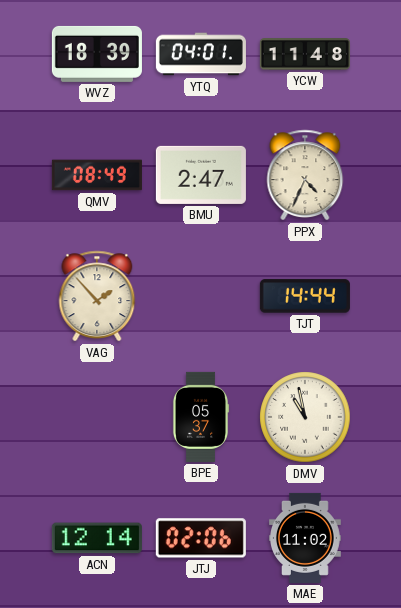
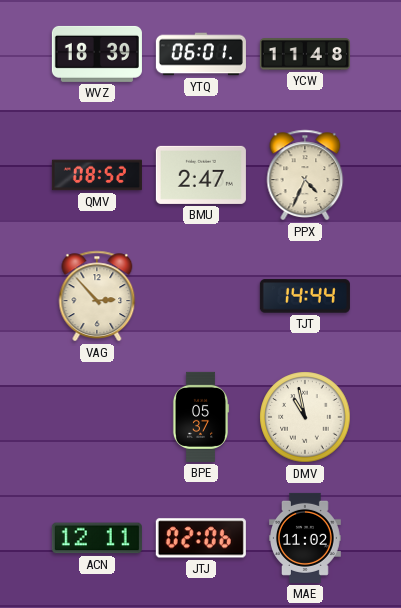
YTQ: 04:01 -> 06:01 (201, 54)
QMV: 08:49 -> 08:52 (97, 175)
VAG: 1:53 -> 2:53 (97, 296)
ACN: 12:14 -> 12:11 (97, 538)
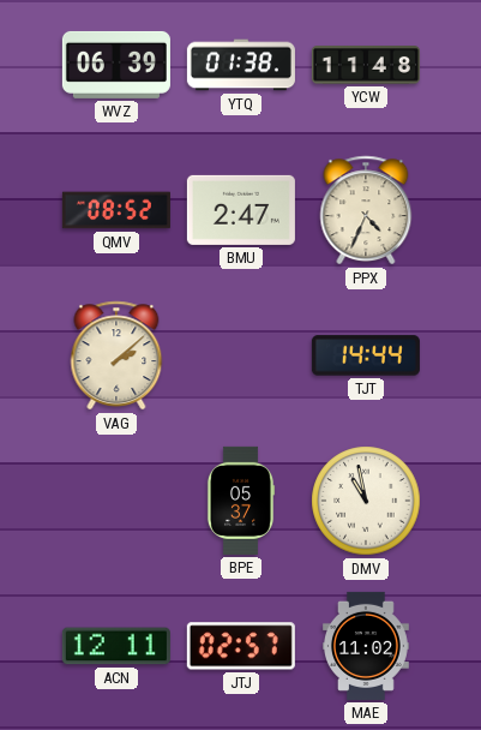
WVZ: 18:39 -> 06:39 (116, 65)
YTQ: 06:01 -> 01:38 (241, 65)
VAG: 2:53 -> 2:08 (116, 355)
JTJ: 02:06 -> 02:57 (241, 646)
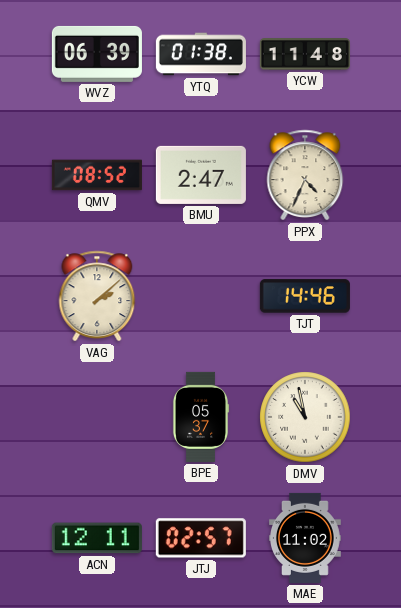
TJT: 14:44 -> 14:46 (305, 296)
